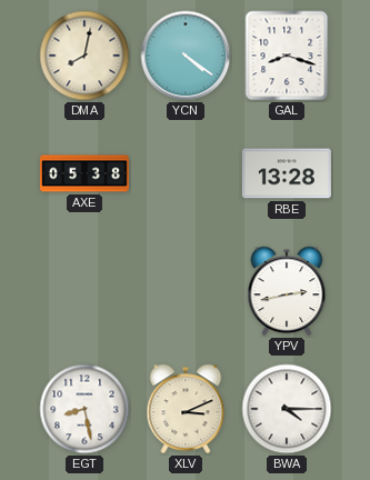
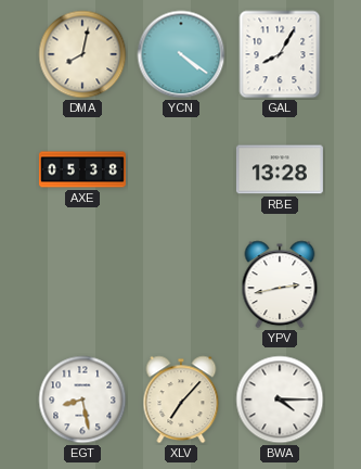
GAL: 8:18 -> 8:05 (280, 54)
XLV: 3:11 -> 7:07 (181, 400)
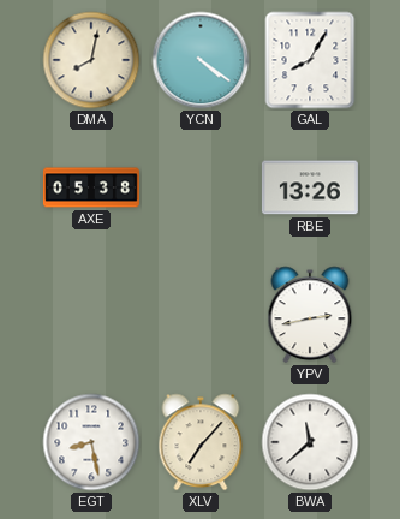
RBE: 13:28 -> 13:26 (310, 187)
BWA: 4:15 -> 11:38 (310, 442)
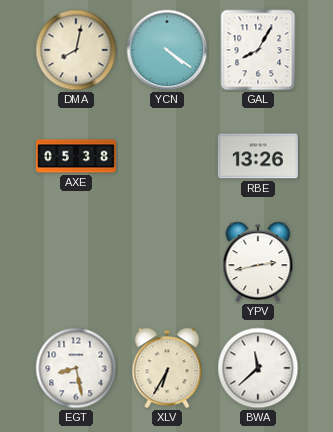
XLV: 7:07 -> 6:35 (167, 368)
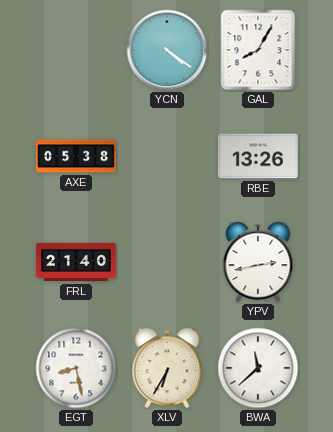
DMA: 8:02 -> none (76, 50)
FRL: none -> 21:40 (76, 262)
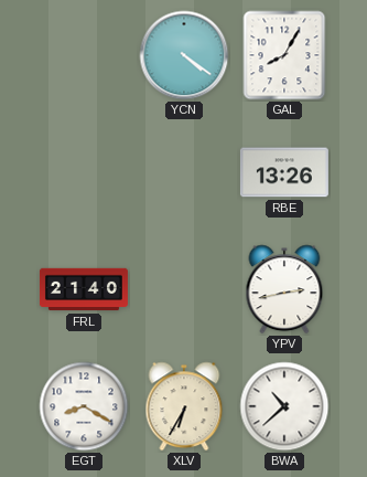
AXE: 05:38 -> none (76, 156)
EGT: 8:28 -> 8:20 (84, 406)
BWA: 11:38 -> 10:38 (284, 406)
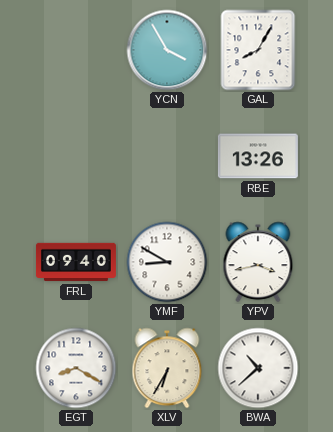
YCN: 4:21 -> 3:55 (167, 50)
FRL: 21:40 -> 09:40 (76, 262)
YMF: none -> 8:50 (167, 262)
YPV: 2:43 -> 3:43 (258, 262)
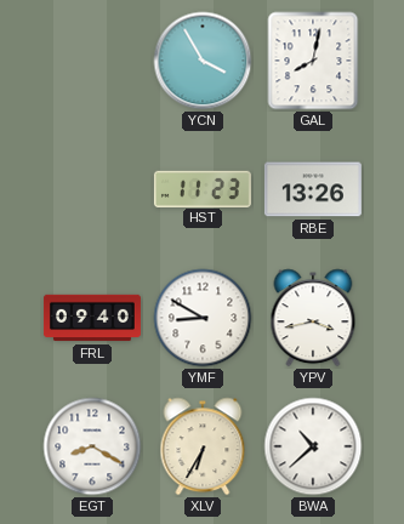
GAL: 8:05 -> 8:02 (313, 61)
HST: none -> 11:23 (203, 188)
